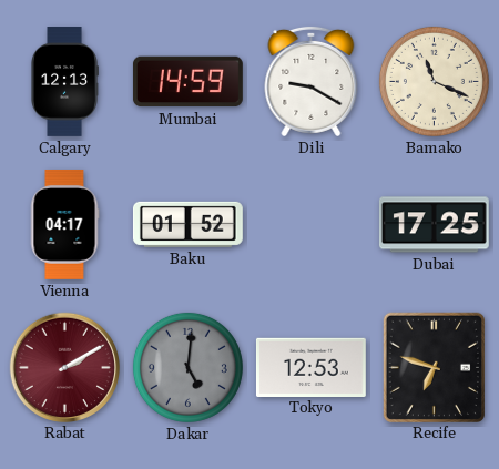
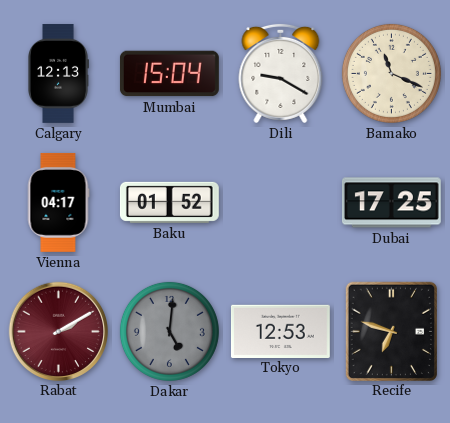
Mumbai: 14:59 -> 15:04 (169, 74)
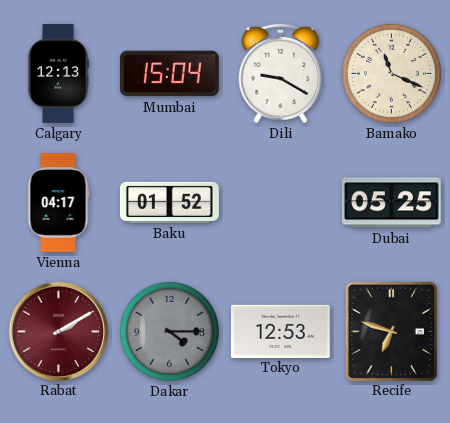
Dubai: 17:25 -> 05:25 (391, 203)
Dakar: 5:01 -> 4:15 (169, 331)
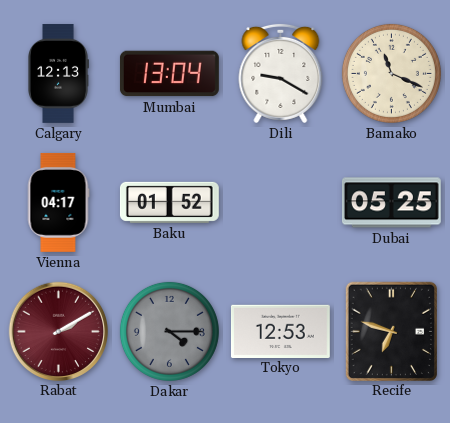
Mumbai: 15:04 -> 13:04 (169, 74)
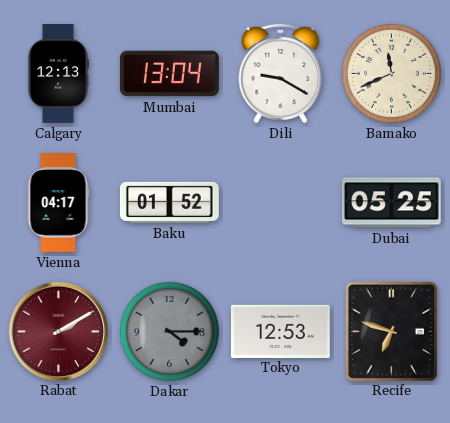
Bamako: 11:19 -> 11:41 (391, 73)
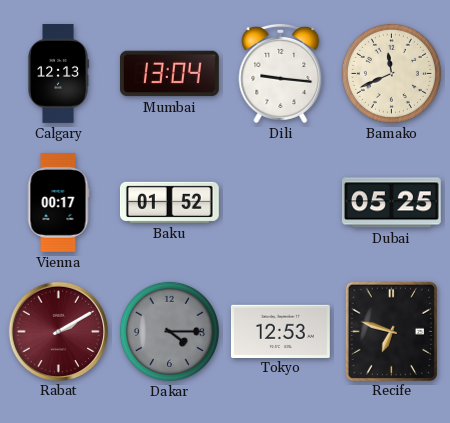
Dili: 9:20 -> 9:16 (281, 73)
Vienna: 04:17 -> 00:17 (58, 202)
